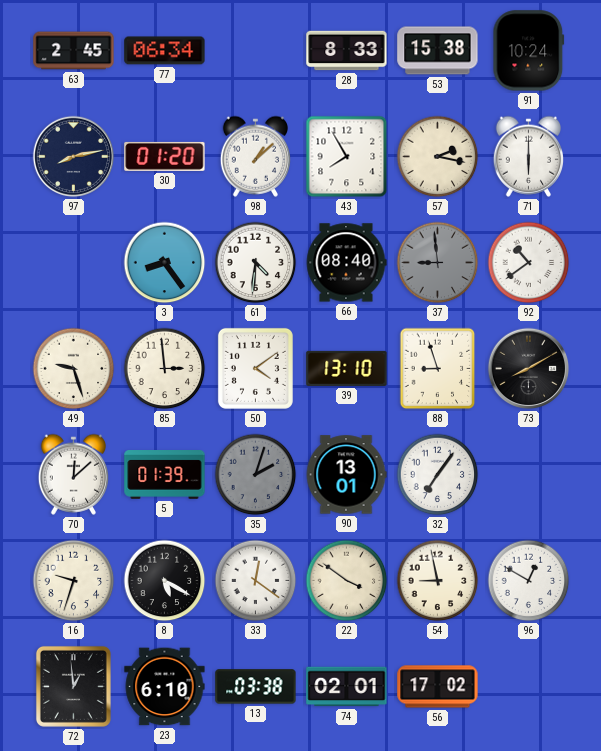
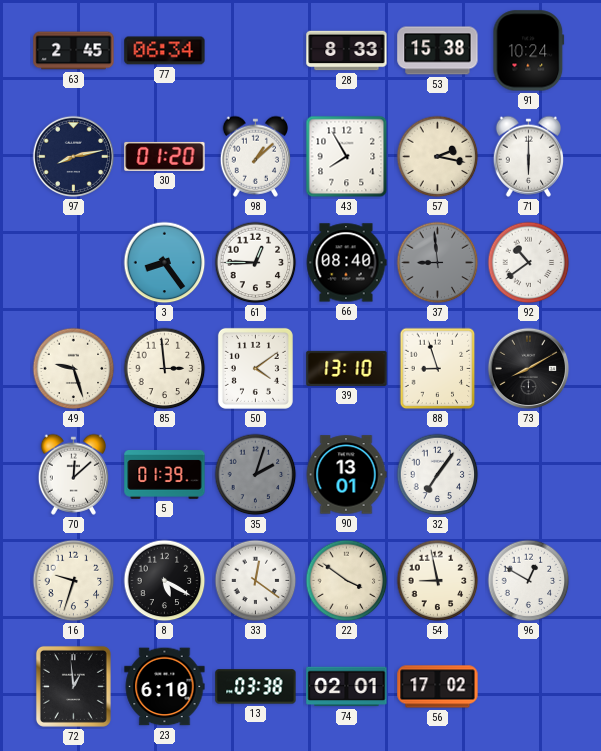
61: 4:31 -> 12:45 (256, 263)
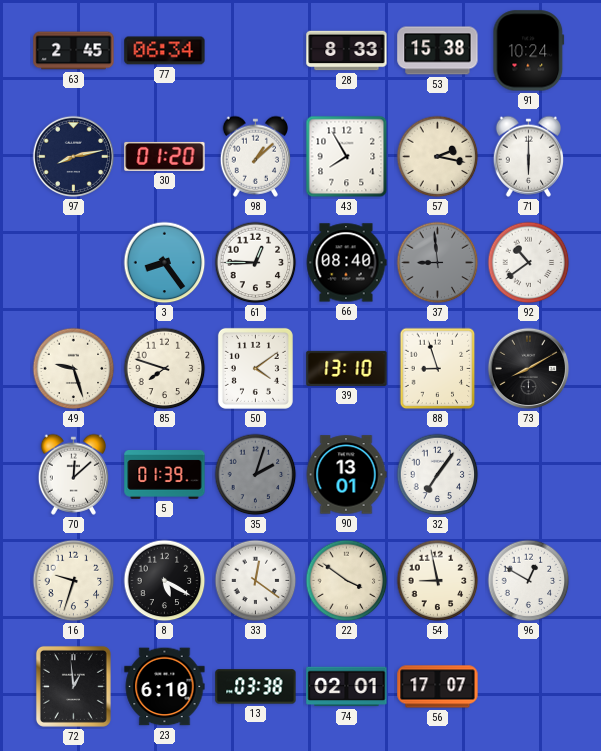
85: 2:59 -> 7:48 (165, 369)
56: 17:02 -> 17:07 (438, 687)
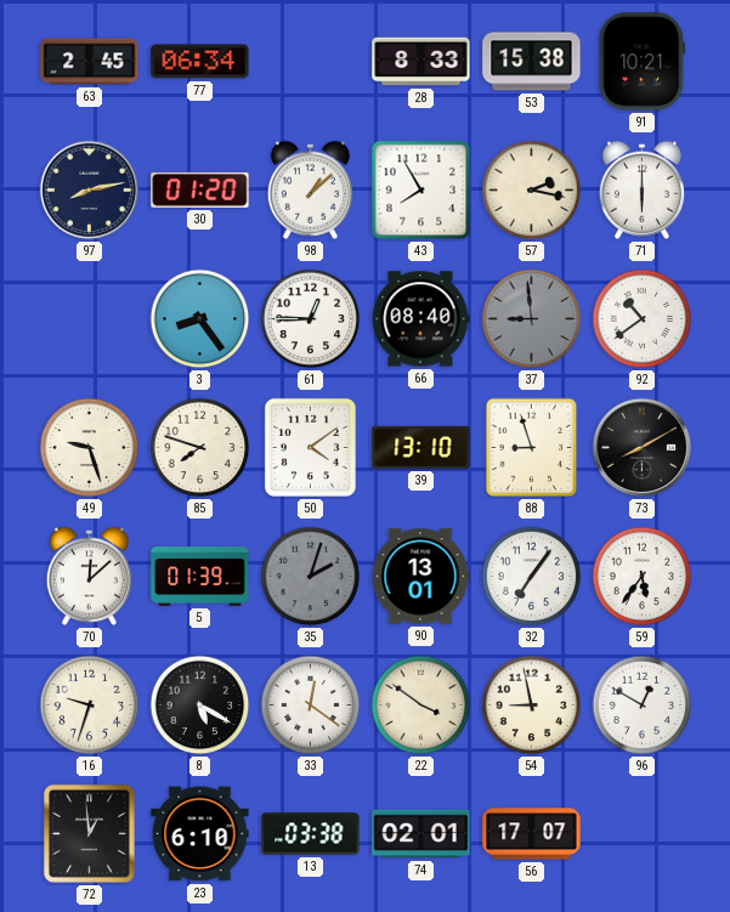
91: 10:24 -> 10:21 (643, 62)
59: none -> 5:36 (643, 577)
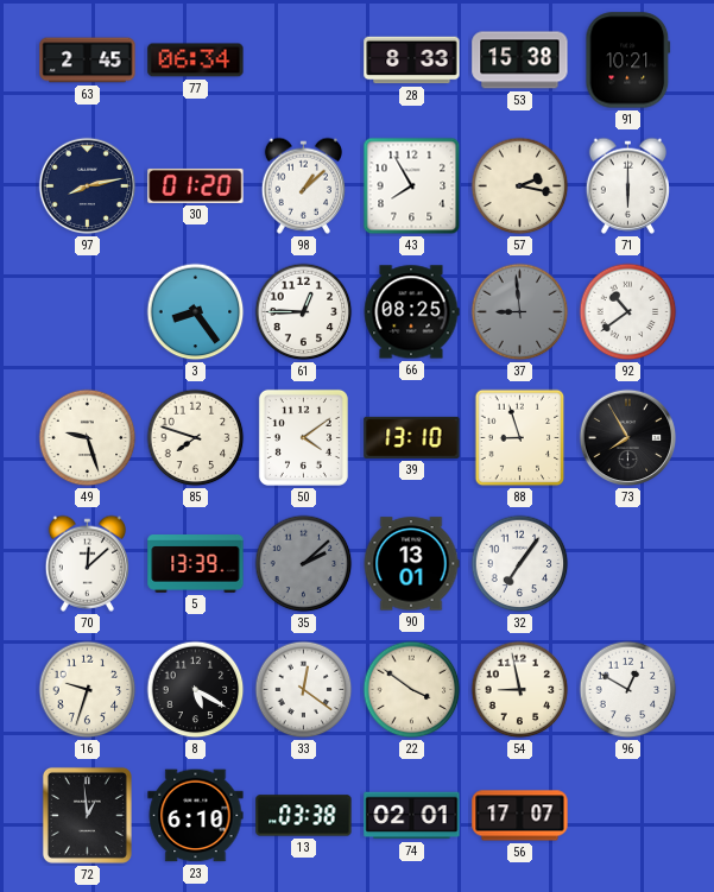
66: 08:40 -> 08:25 (411, 312)
73: 8:10 -> 7:55 (628, 438)
5: 01:39 -> 13:39 (196, 564)
35: 2:03 -> 2:08 (304, 564)
59: 5:36 -> none (643, 577)
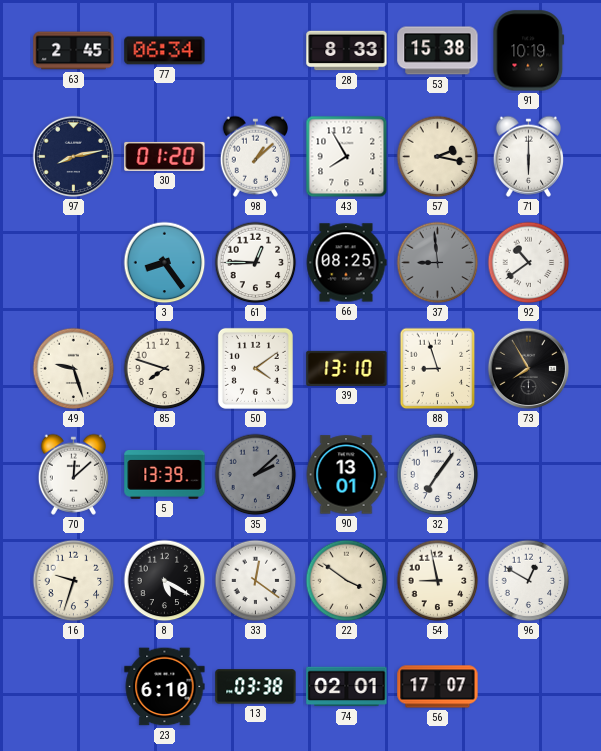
91: 10:21 -> 10:19 (529, 51)
72: 12:59 -> none (87, 815)
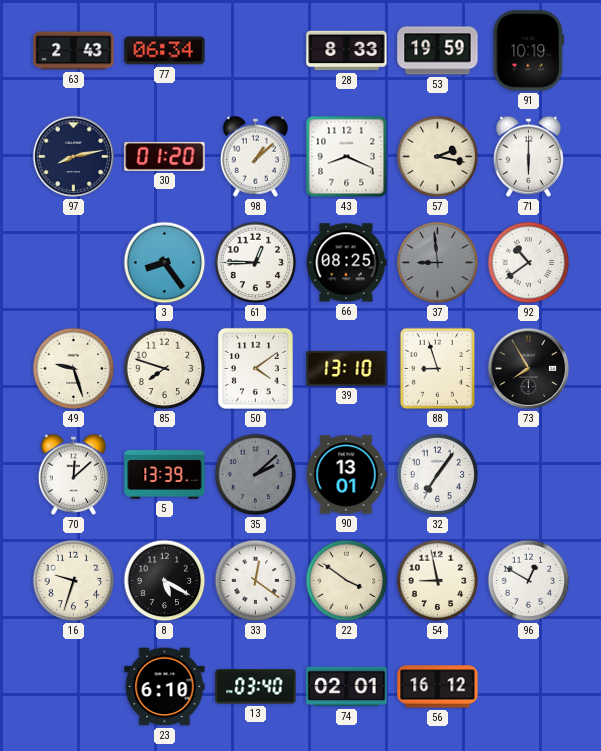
63: 2:45 -> 2:43 (74, 51)
53: 15:38 -> 19:59 (438, 51)
43: 7:55 -> 8:19 (347, 157)
13: 03:38 -> 03:40 (256, 687)
56: 17:07 -> 16:12 (438, 687)
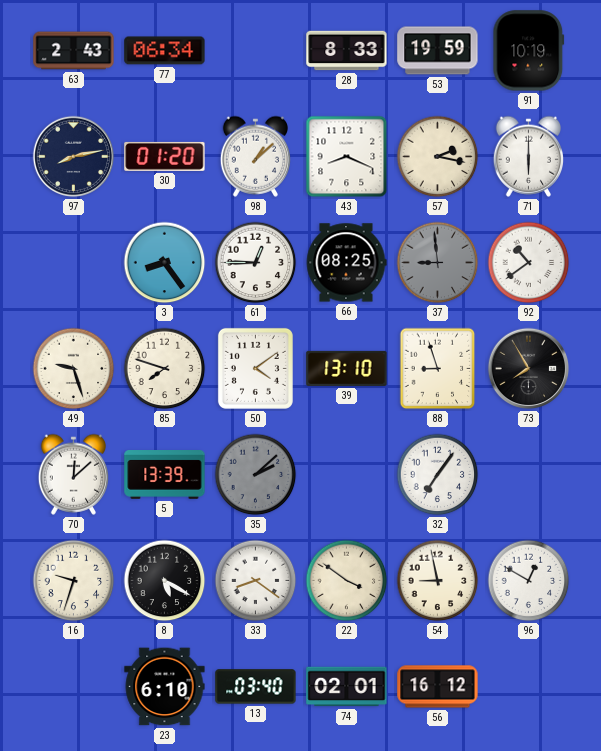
90: 13:01 -> none (346, 475)
33: 12:21 -> 8:21 (256, 581)
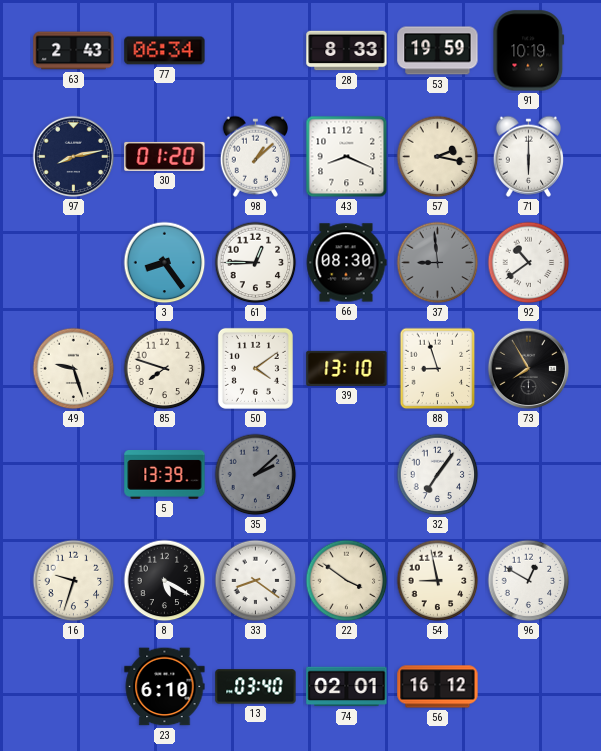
66: 08:25 -> 08:30 (346, 263)
70: 12:08 -> none (73, 474)
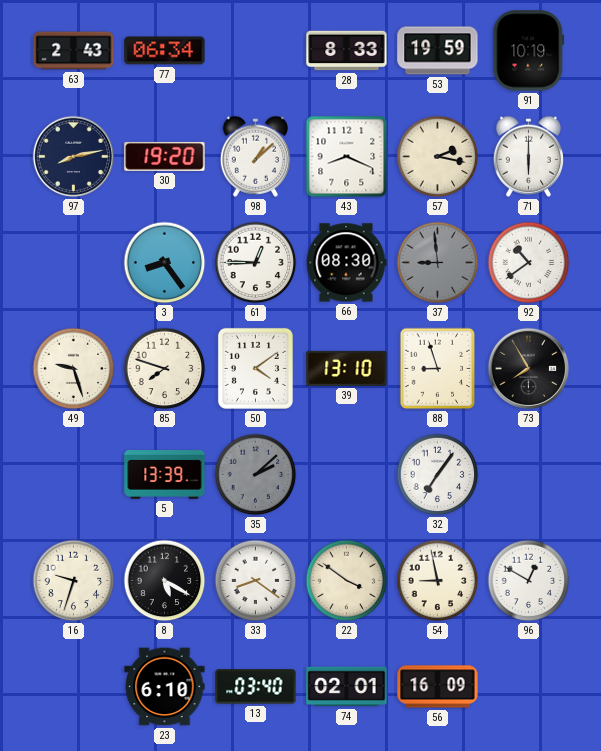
30: 01:20 -> 19:20 (165, 156)
56: 16:12 -> 16:09 (438, 687)
